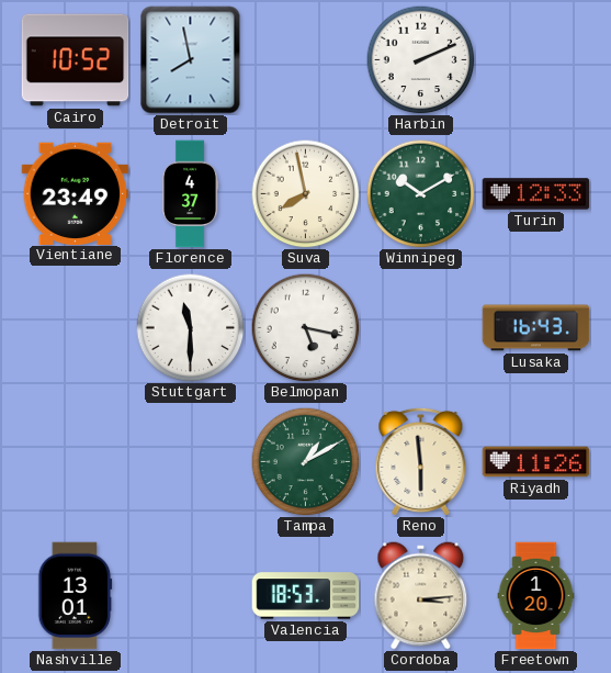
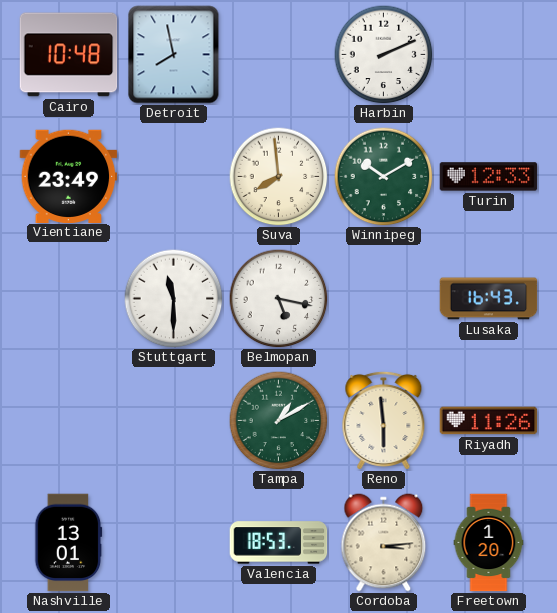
Cairo: 10:52 -> 10:48 (69, 55)
Florence: 4:37 -> none (190, 194)
Suva: 7:58 -> 7:59 (279, 177)
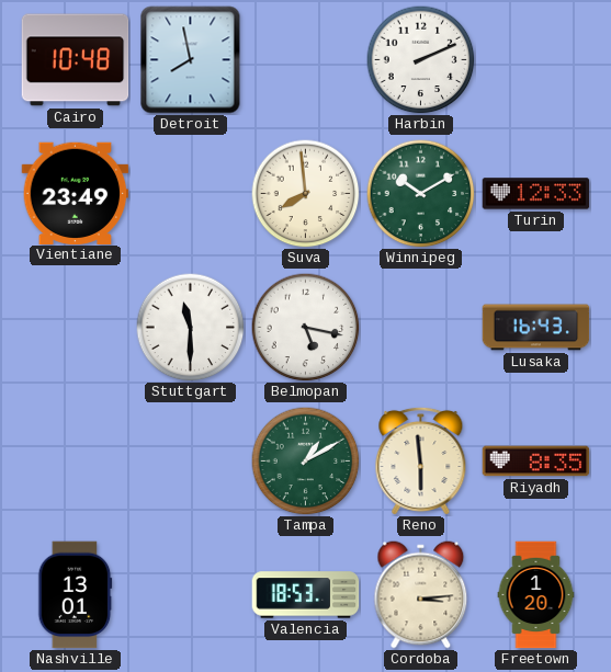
Riyadh: 11:26 -> 8:35 (536, 462)
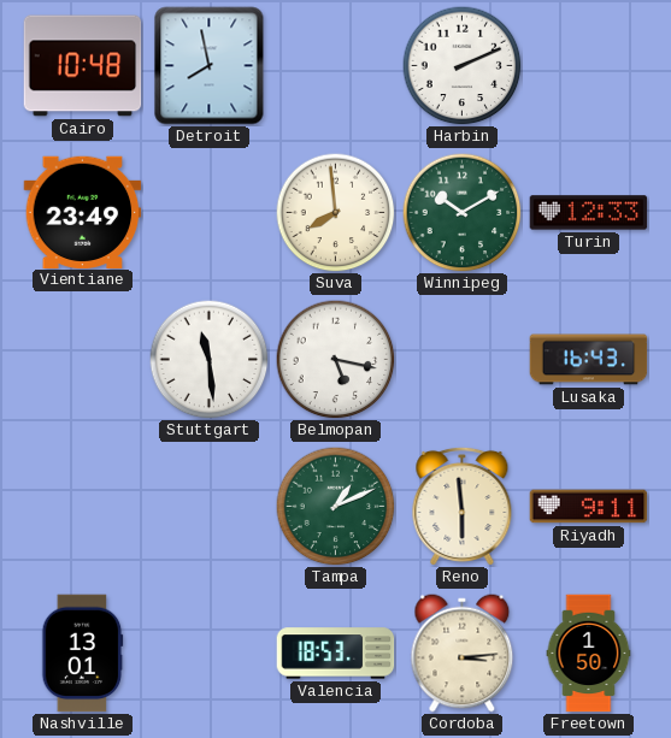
Stuttgart: 11:30 -> 11:29 (210, 360)
Tampa: 1:10 -> 1:11 (336, 507)
Riyadh: 8:35 -> 9:11 (589, 507)
Freetown: 1:20 -> 1:50 (589, 654)
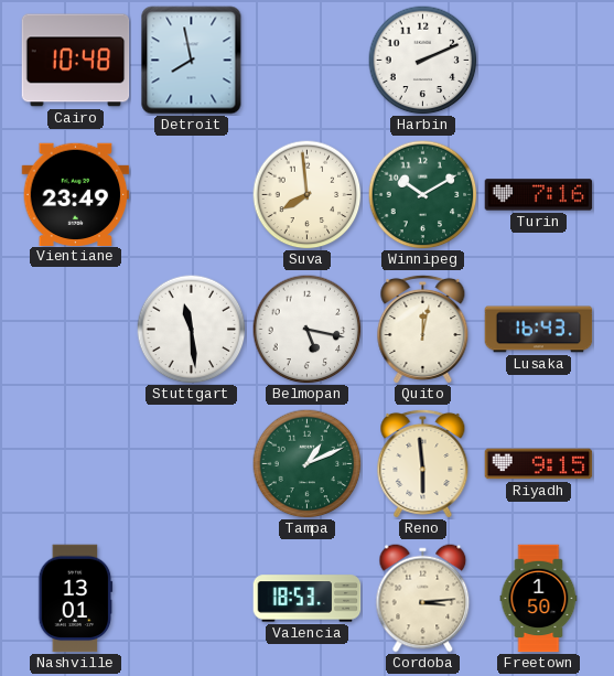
Turin: 12:33 -> 7:16 (539, 195)
Quito: none -> 12:02 (423, 329)
Riyadh: 9:11 -> 9:15 (539, 464)
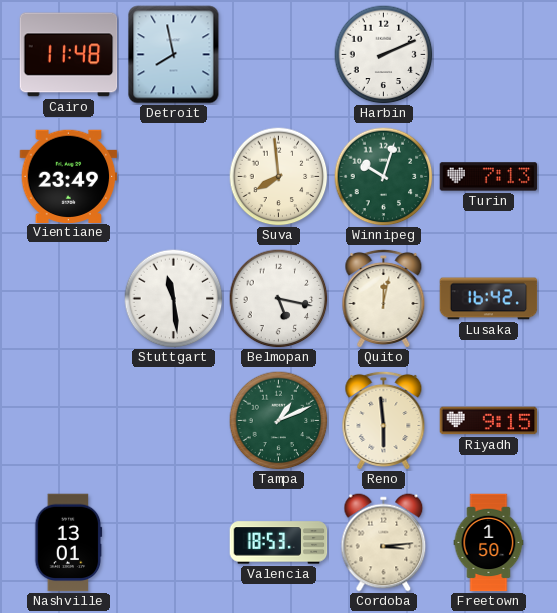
Cairo: 10:48 -> 11:48 (69, 55)
Winnipeg: 10:10 -> 10:03 (384, 177)
Turin: 7:16 -> 7:13 (489, 177)
Lusaka: 16:43 -> 16:42 (489, 299)
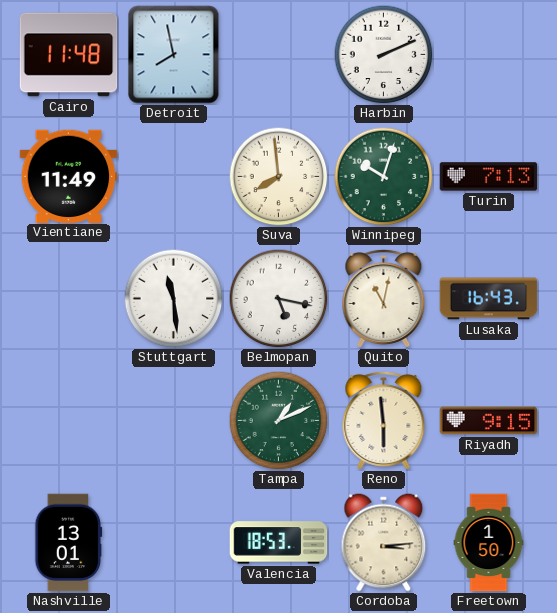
Vientiane: 23:49 -> 11:49 (69, 176)
Quito: 12:02 -> 11:02 (384, 298)
Lusaka: 16:42 -> 16:43 (489, 299)
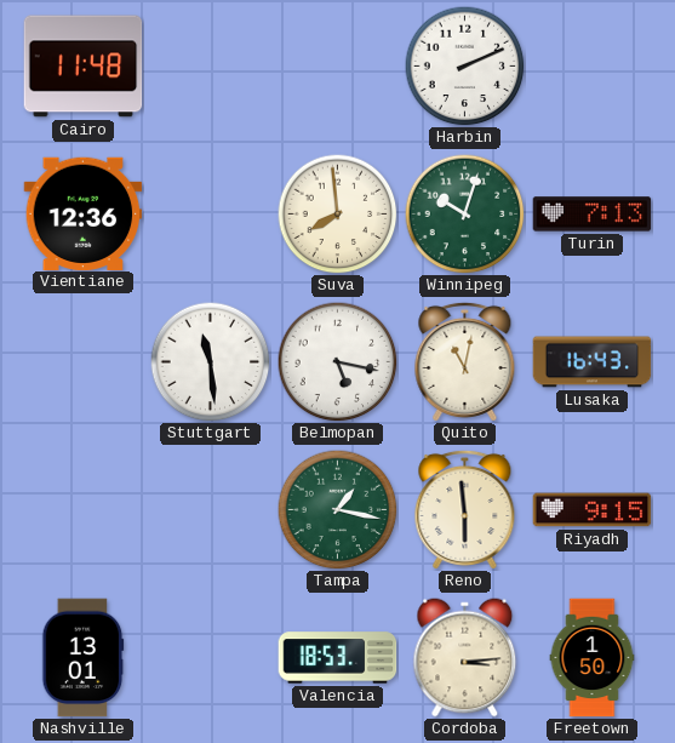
Detroit: 7:58 -> none (174, 55)
Vientiane: 11:49 -> 12:36 (84, 213)
Tampa: 1:11 -> 1:17 (338, 510)
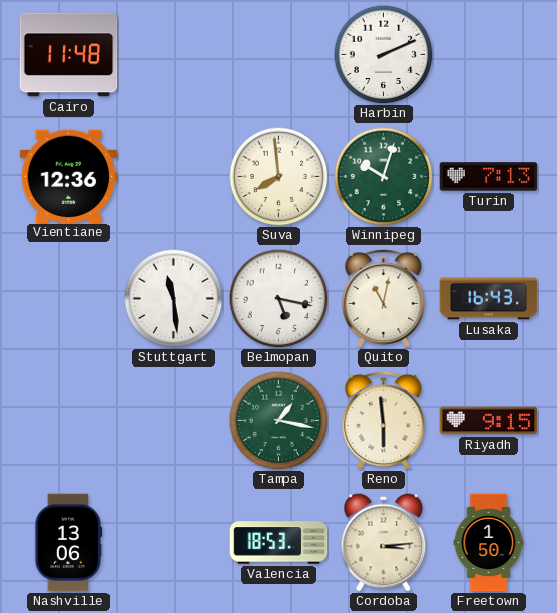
Nashville: 13:01 -> 13:06 (69, 543)
